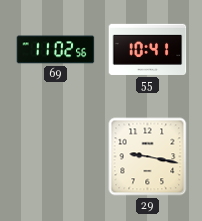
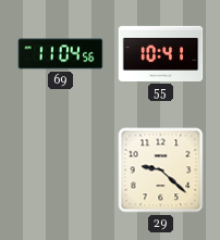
69: 11:02 -> 11:04 (61, 54)
29: 9:17 -> 9:22 (161, 170)
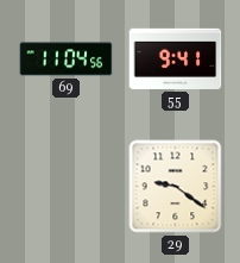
55: 10:41 -> 9:41 (176, 58)
29: 9:22 -> 9:21 (176, 187)
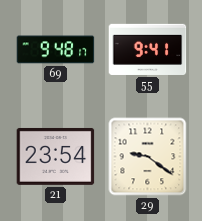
69: 11:04 -> 9:48 (56, 50)
21: none -> 23:54 (56, 156)
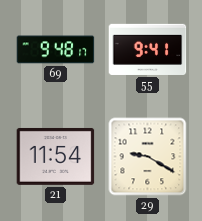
21: 23:54 -> 11:54 (56, 156)
29: 9:21 -> 9:20 (148, 157)
